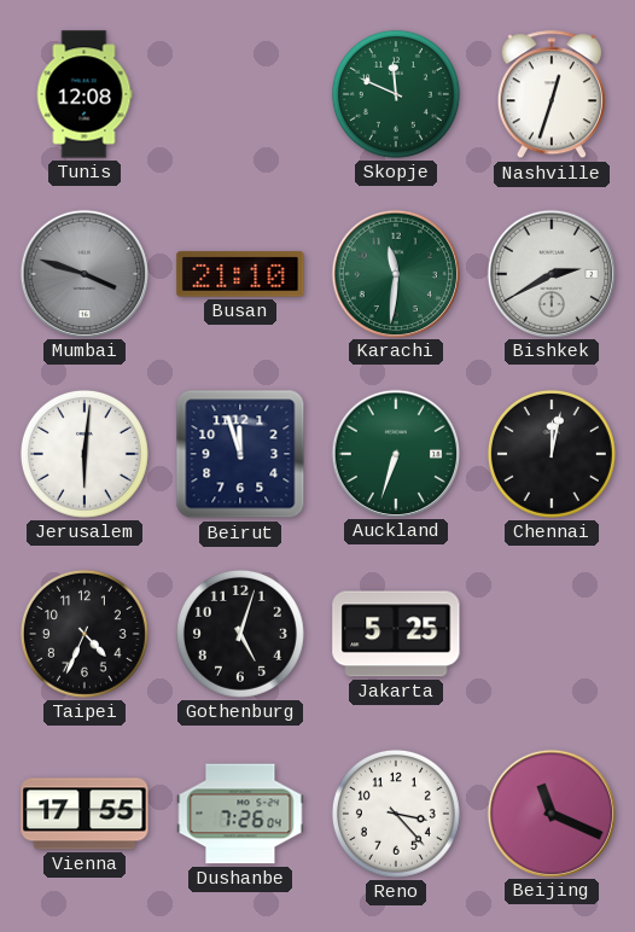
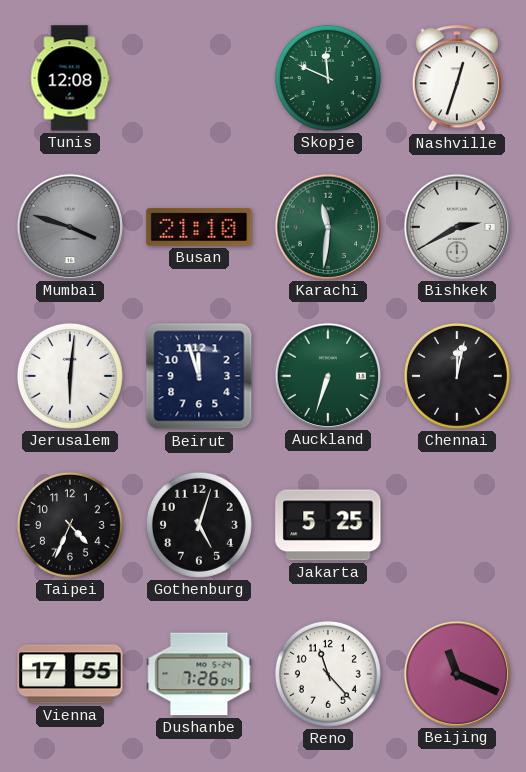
Reno: 3:23 -> 11:23 (328, 674)
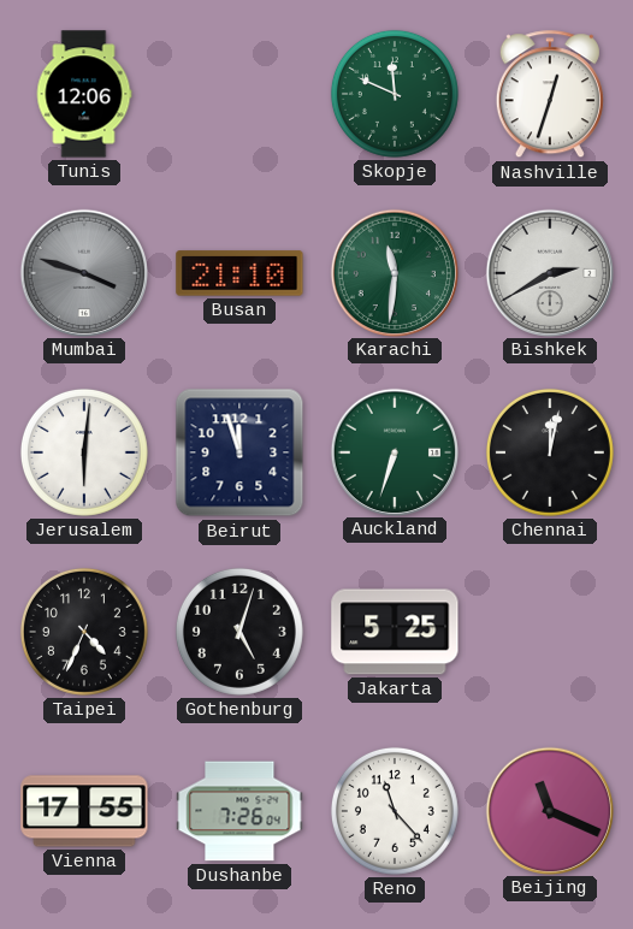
Tunis: 12:08 -> 12:06 (84, 94)
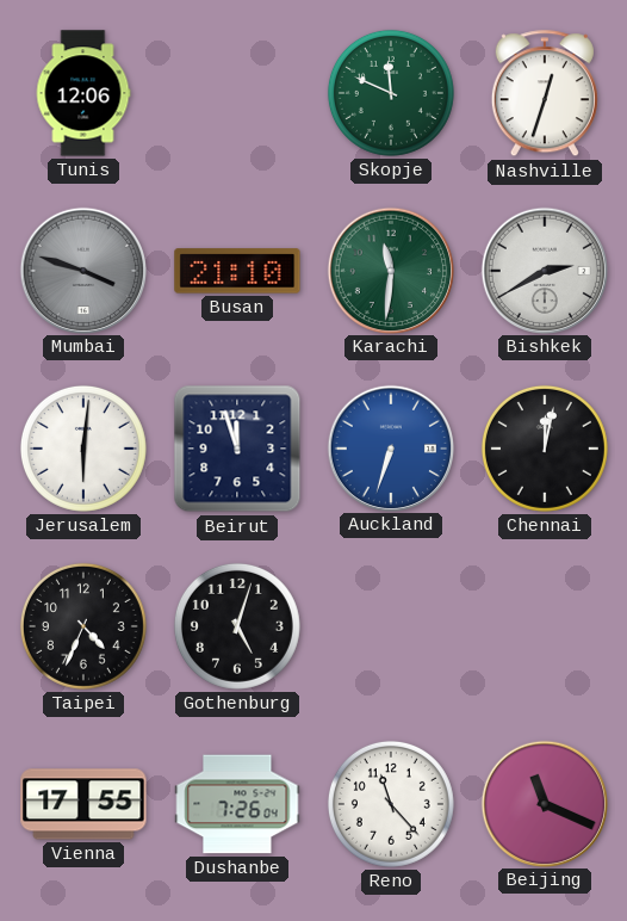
Auckland dial: green -> blue (390, 447)
Jakarta: 5:25 -> none (395, 632)
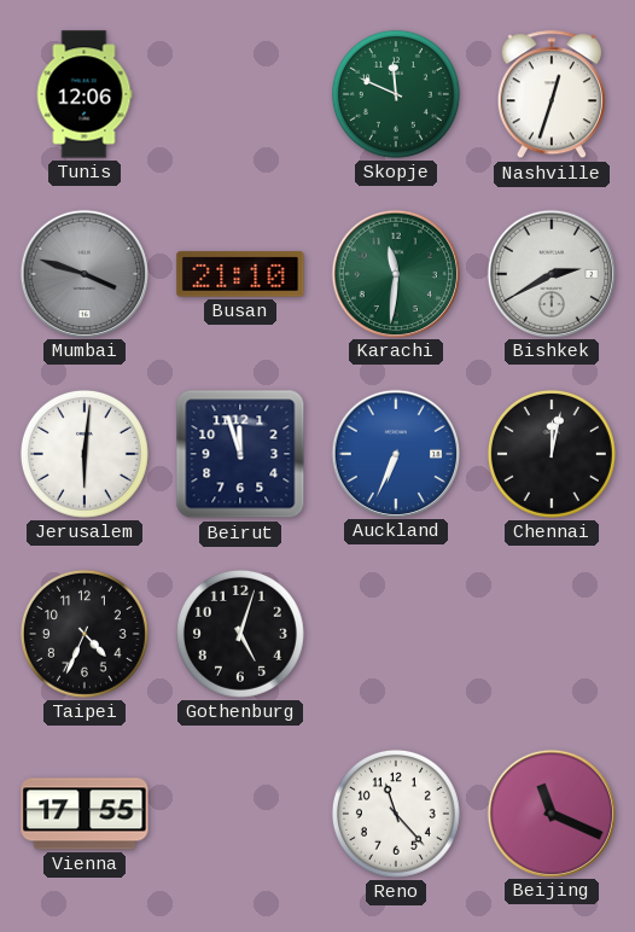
Auckland: 6:33 -> 6:34 (395, 453)
Dushanbe: 7:26 -> none (237, 804)
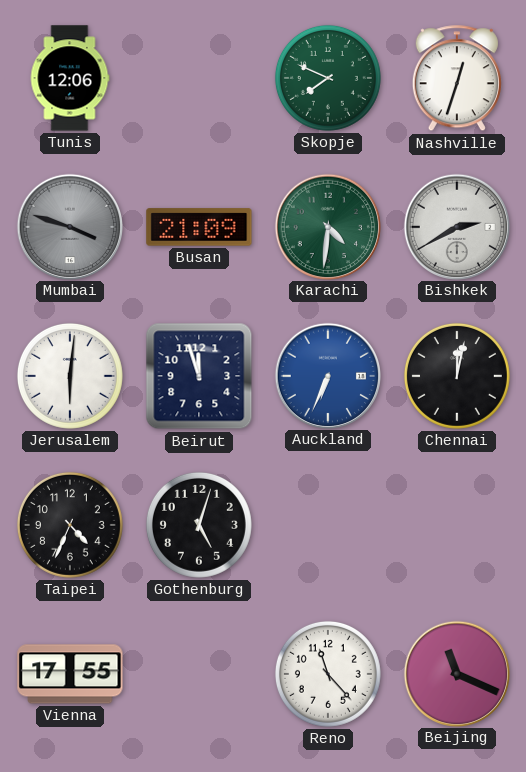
Skopje: 11:49 -> 7:49 (328, 78)
Busan: 21:10 -> 21:09 (199, 227)
Karachi: 11:31 -> 4:31 (327, 226)
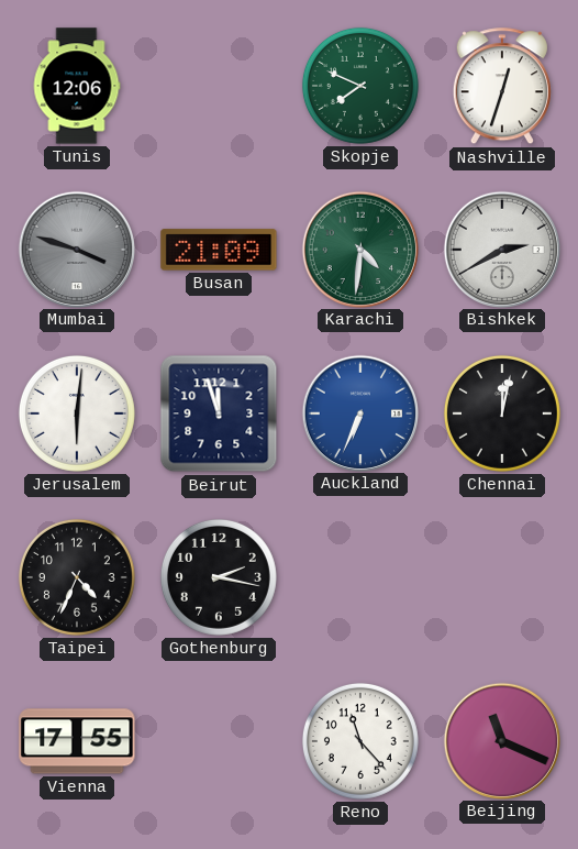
Gothenburg: 5:03 -> 2:17 (219, 577)
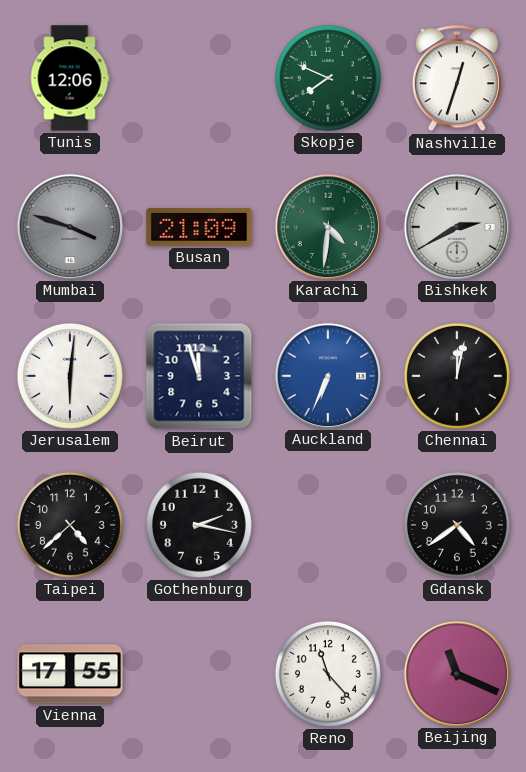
Taipei: 4:34 -> 4:38 (70, 525)
Gdansk: none -> 4:39 (457, 525)
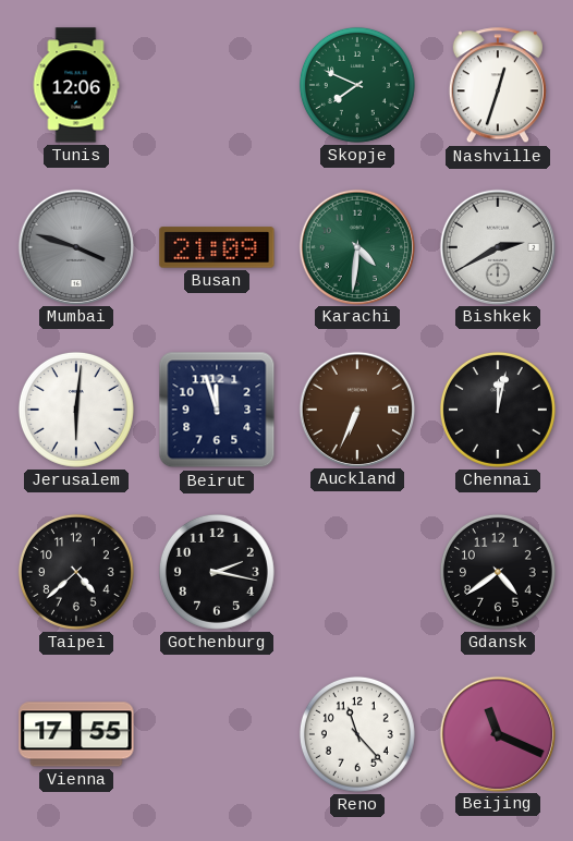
Auckland dial: blue -> brown (356, 409)
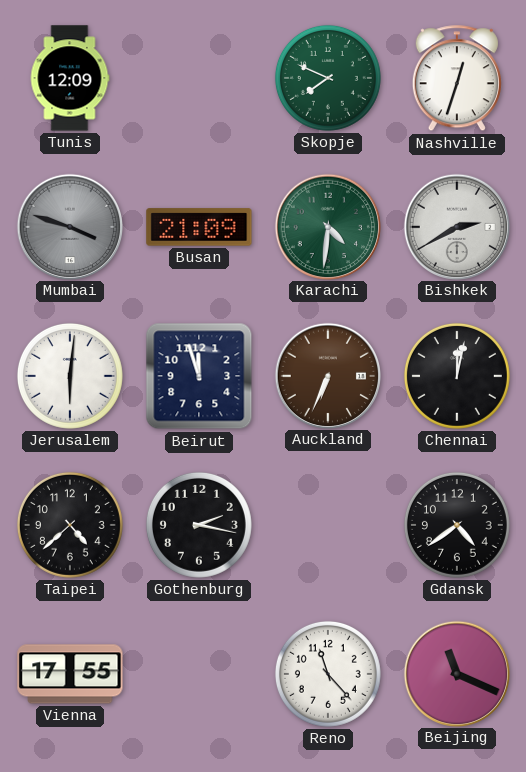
Tunis: 12:06 -> 12:09 (70, 78)
